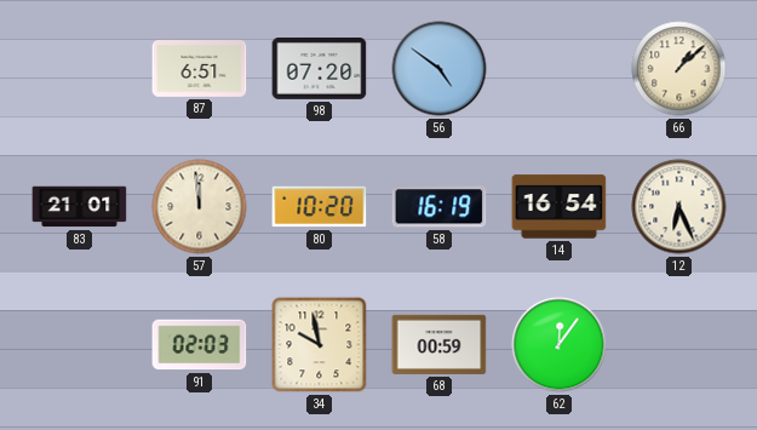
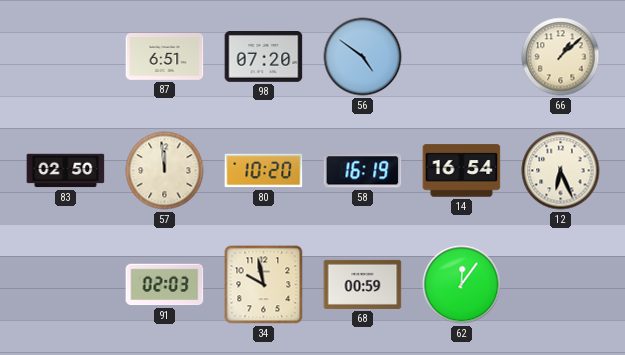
83: 21:01 -> 02:50 (66, 171)
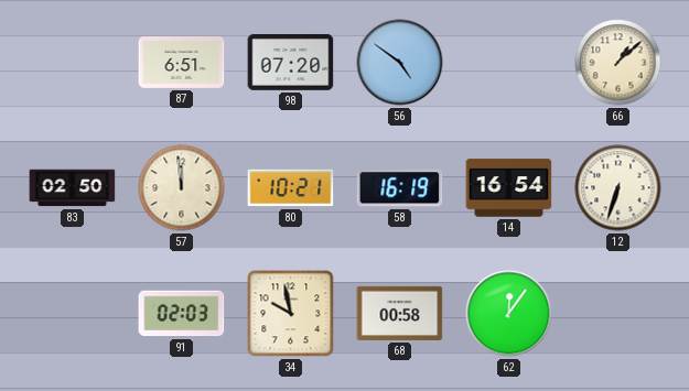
80: 10:20 -> 10:21 (291, 188)
12: 6:26 -> 6:33 (618, 188)
68: 00:59 -> 00:58 (400, 313)
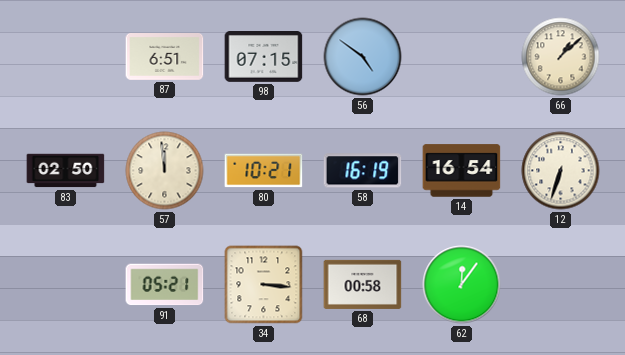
98: 07:20 -> 07:15 (264, 57)
91: 02:03 -> 05:21 (165, 285)
34: 9:58 -> 3:16 (264, 285)
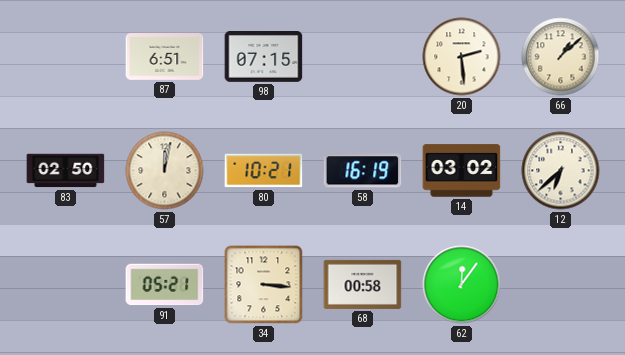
56: 4:51 -> none (363, 57)
20: none -> 2:29 (462, 57)
57: 11:59 -> 12:02 (165, 171)
14: 16:54 -> 03:02 (462, 171)
12: 6:33 -> 6:38 (561, 171)
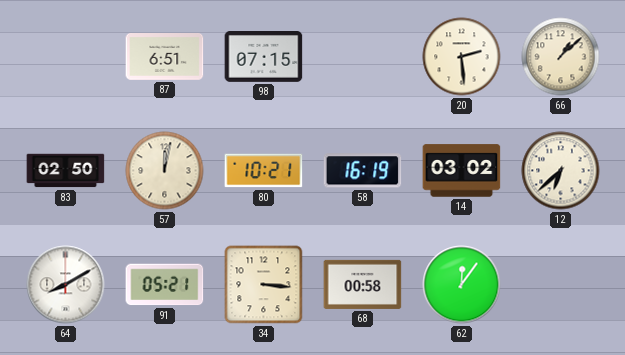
64: none -> 8:10 (66, 285)
